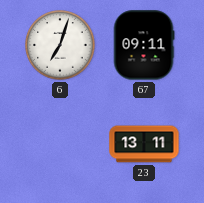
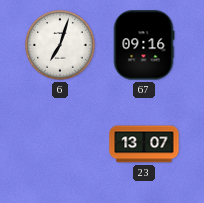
67: 09:11 -> 09:16 (144, 45)
23: 13:11 -> 13:07 (144, 144)
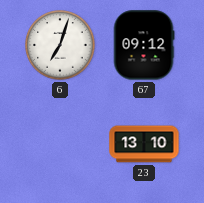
67: 09:16 -> 09:12 (144, 45)
23: 13:07 -> 13:10 (144, 144)
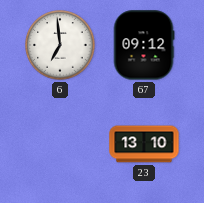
6: 7:03 -> 6:59 (60, 45)
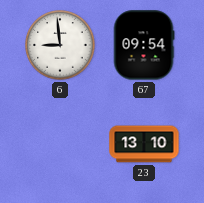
6: 6:59 -> 8:59 (60, 45)
67: 09:12 -> 09:54 (144, 45)
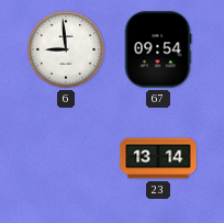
23: 13:10 -> 13:14 (158, 158)
